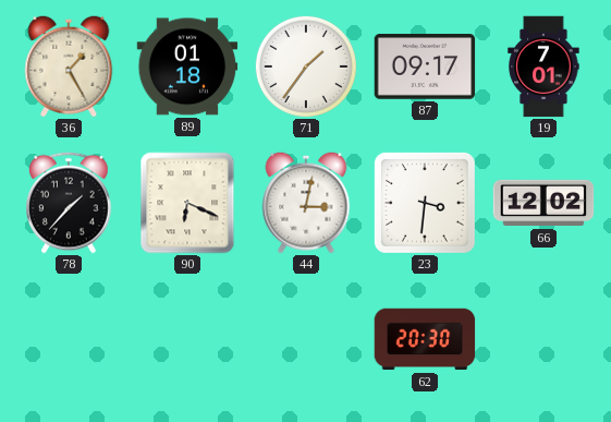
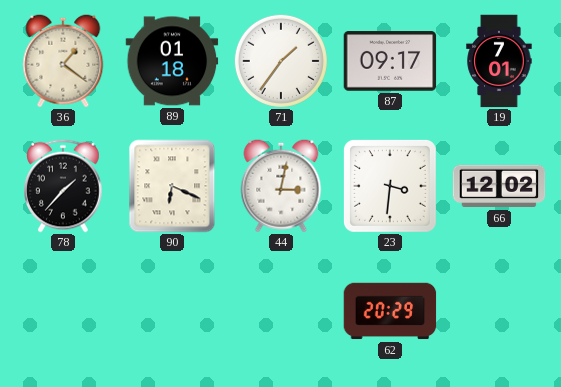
36: 1:25 -> 1:21 (63, 61)
62: 20:30 -> 20:29 (390, 311)
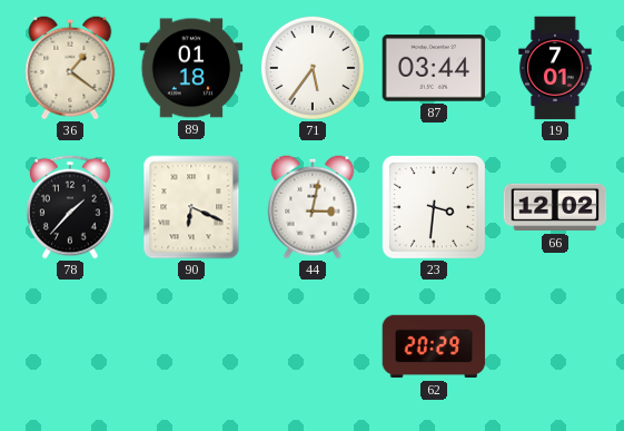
71: 1:36 -> 5:36 (313, 68)
87: 09:17 -> 03:44 (434, 68)
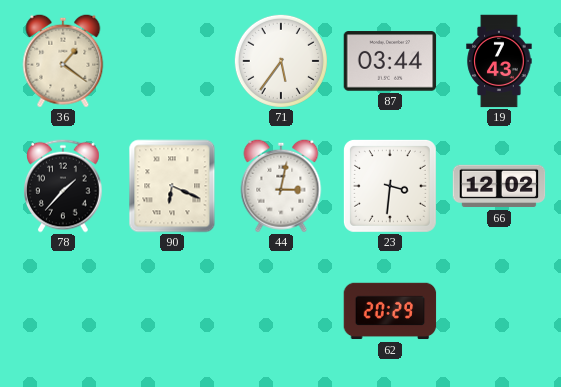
89: 01:18 -> none (191, 68)
19: 7:01 -> 7:43 (499, 61)
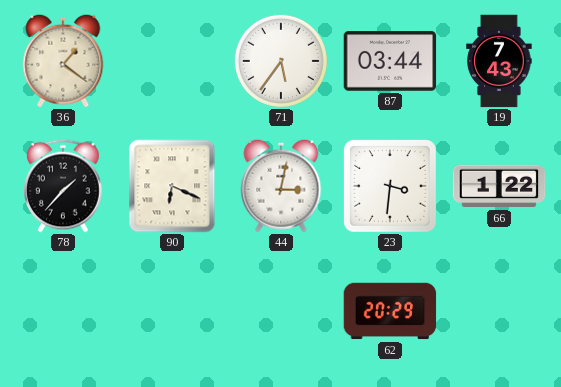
66: 12:02 -> 1:22 (499, 186)
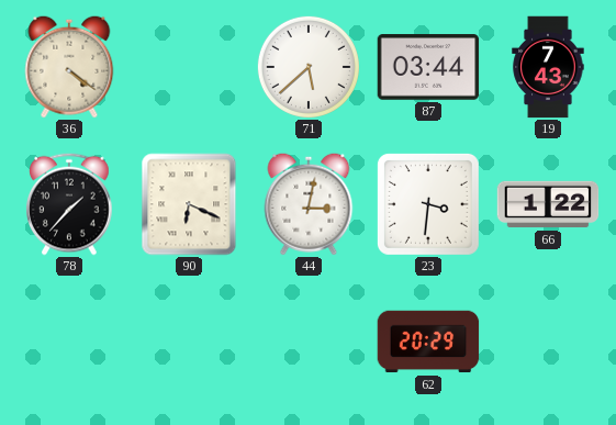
36: 1:21 -> 4:21 (69, 67)
71: 5:36 -> 5:38 (309, 67)
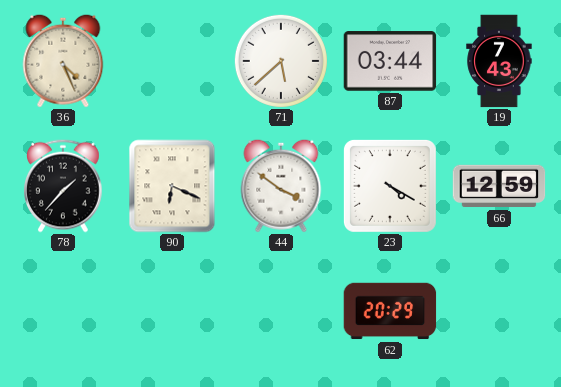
36: 4:21 -> 4:26 (63, 61)
44: 3:02 -> 3:51 (281, 186)
23: 3:31 -> 4:20 (390, 186)
66: 1:22 -> 12:59 (499, 186)
